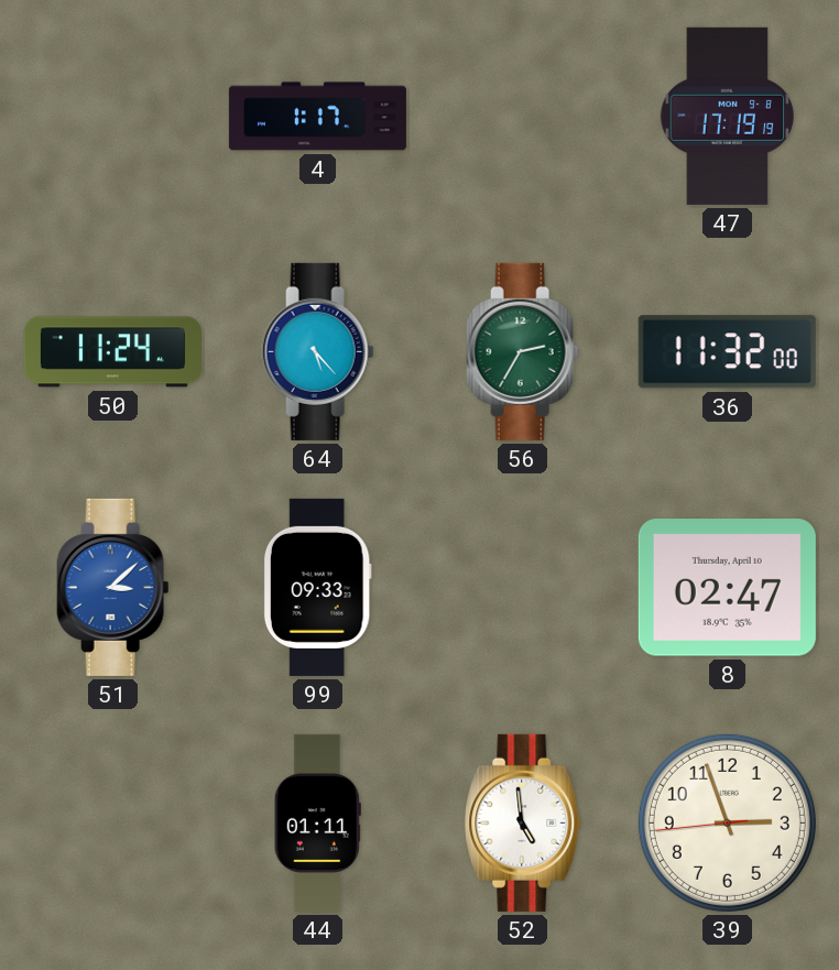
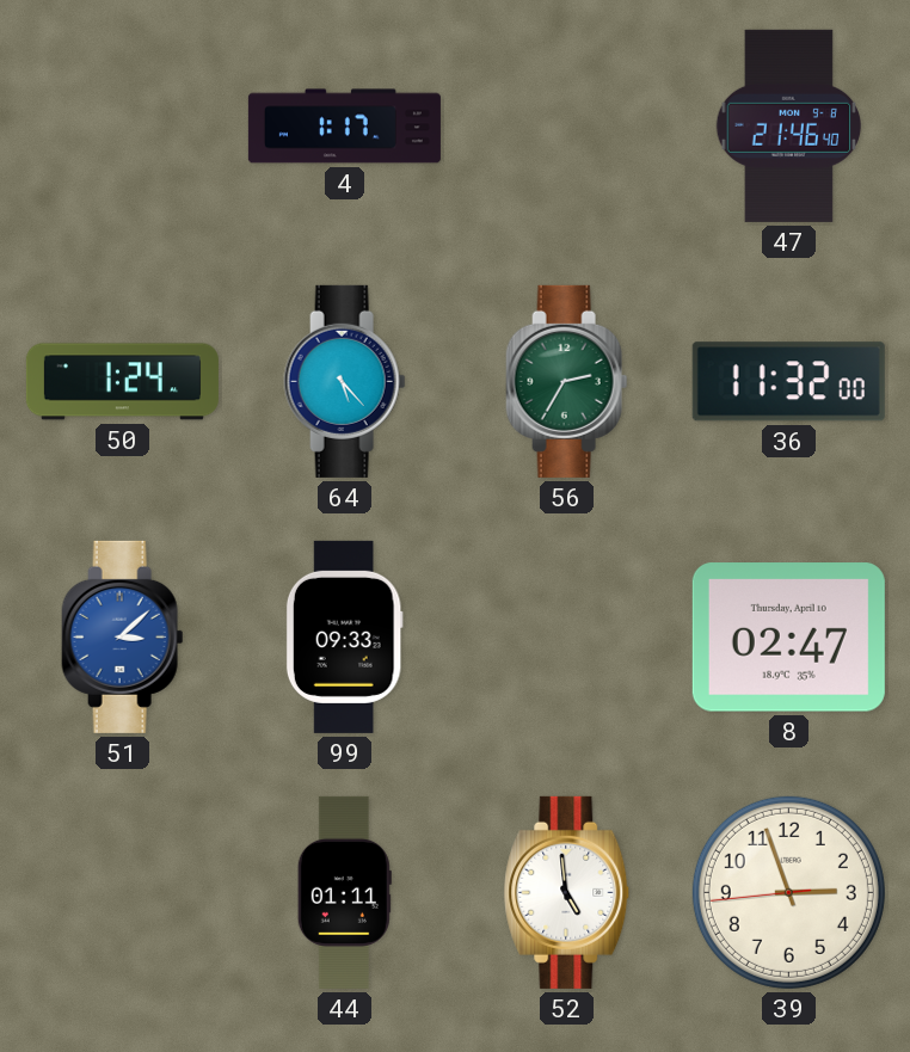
47: 17:19 -> 21:46 (788, 125)
50: 11:24 -> 1:24 (122, 382)
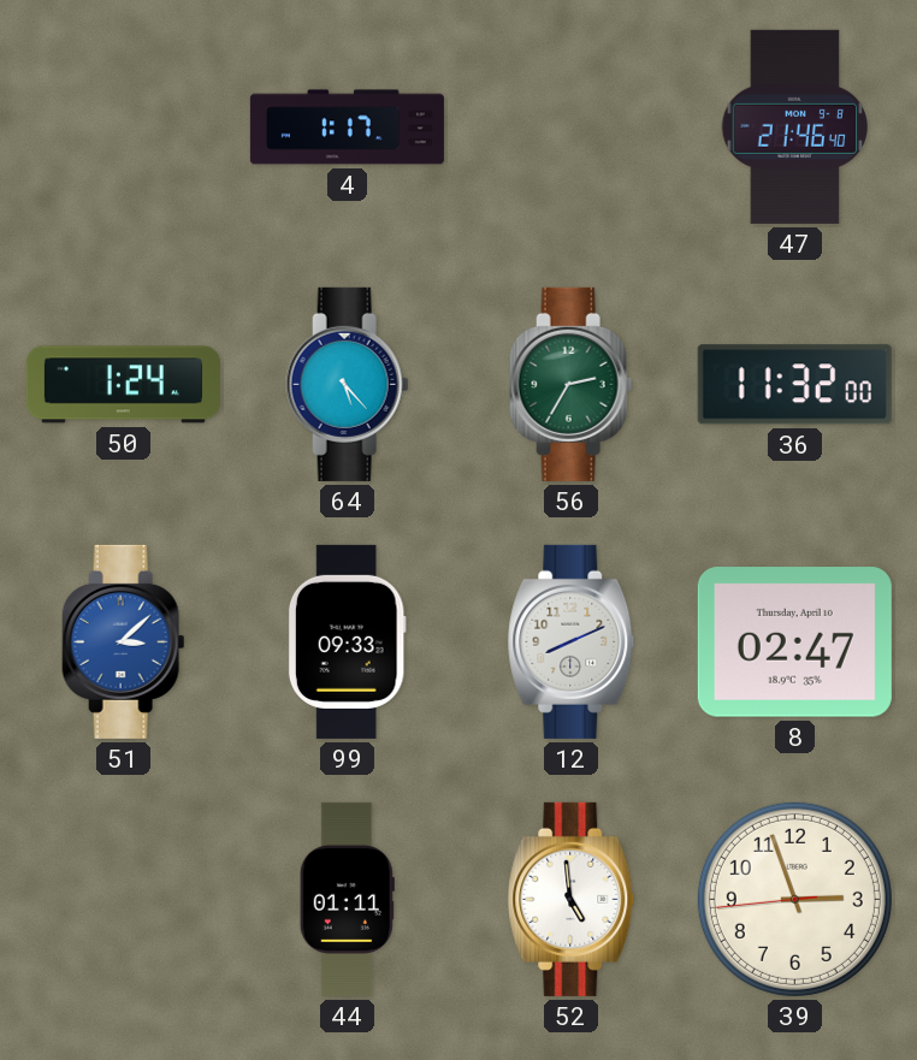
12: none -> 8:11 (572, 641)
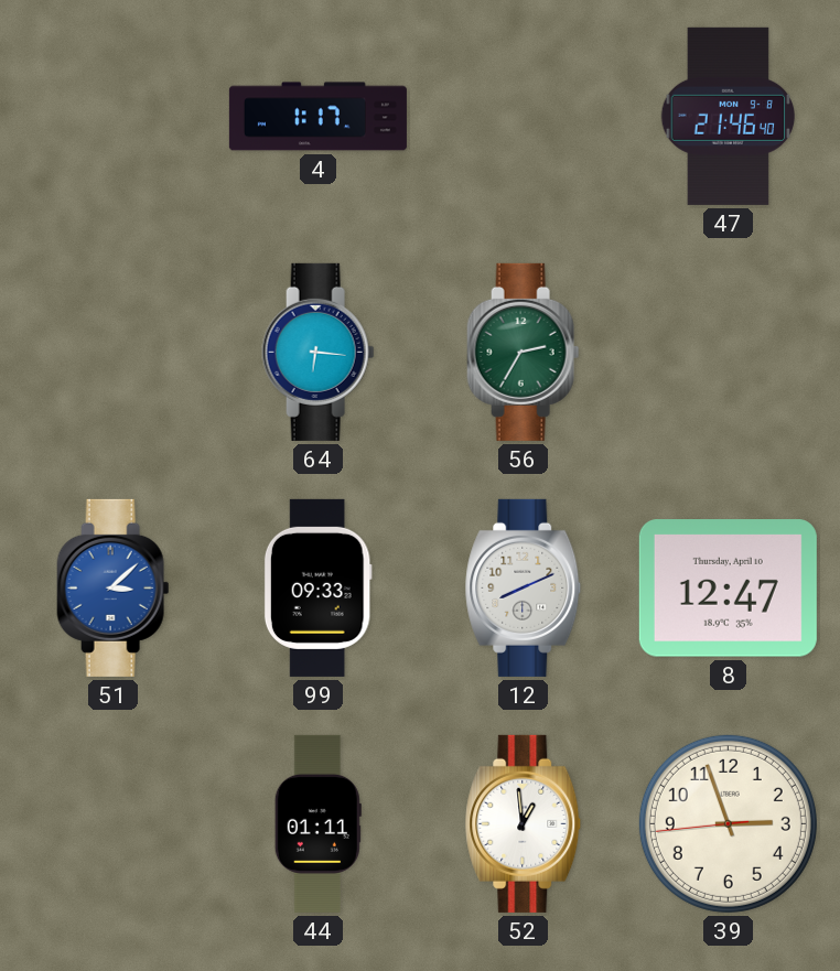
50: 1:24 -> none (123, 385)
64: 5:23 -> 6:16 (319, 352)
36: 11:32 -> none (794, 385)
8: 02:47 -> 12:47 (728, 589)
52: 4:59 -> 12:59 (524, 823)
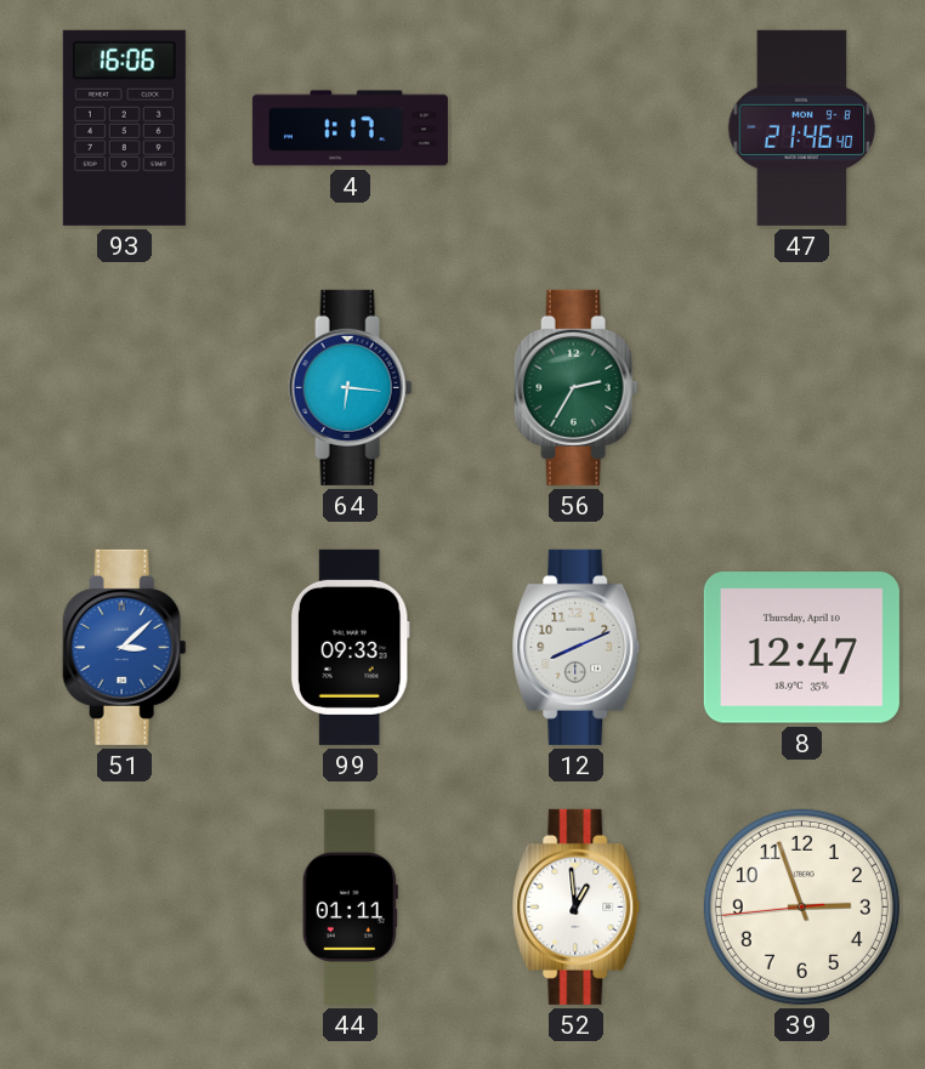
93: none -> 16:06 (124, 127)
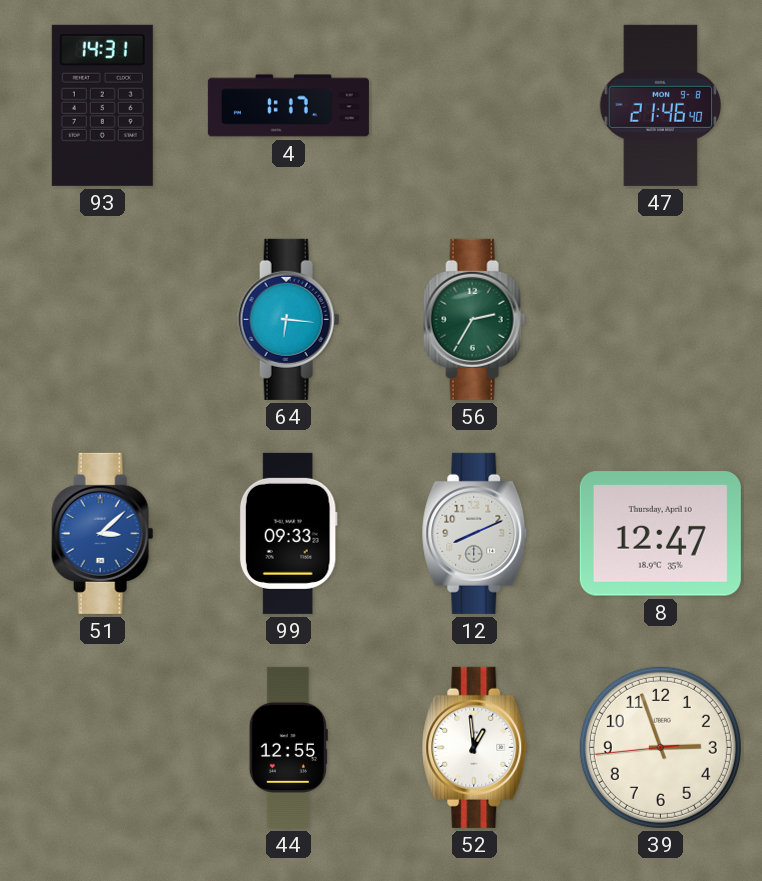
93: 16:06 -> 14:31 (102, 105)
44: 01:11 -> 12:55 (288, 747)
